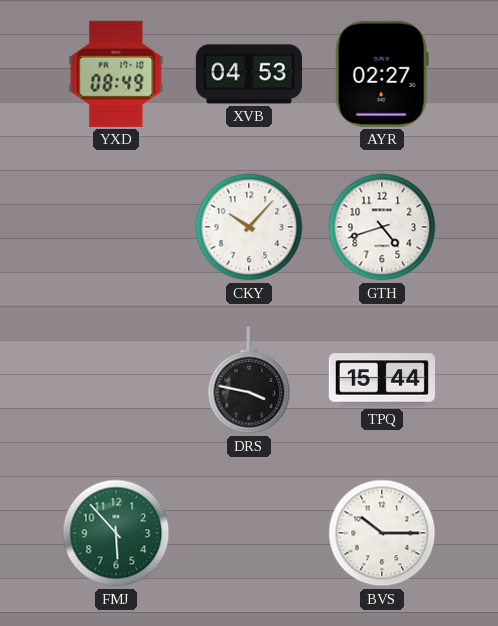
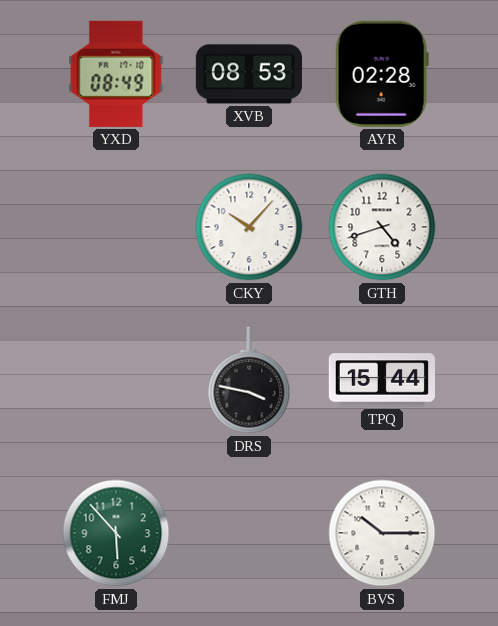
XVB: 04:53 -> 08:53 (249, 74)
AYR: 02:27 -> 02:28 (382, 74)
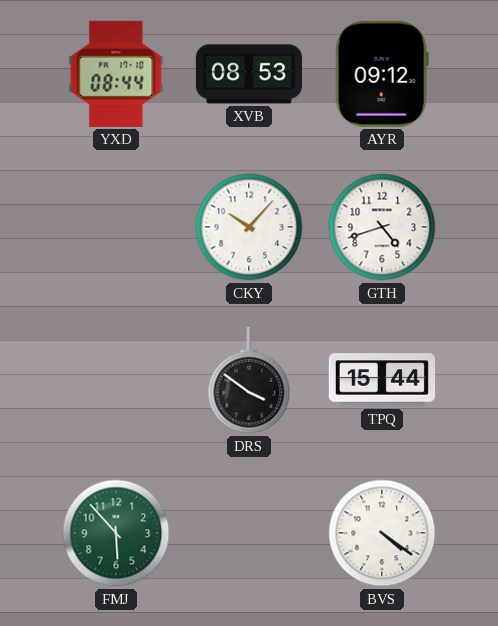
YXD: 08:49 -> 08:44 (116, 74)
AYR: 02:28 -> 09:12 (382, 74)
DRS: 3:47 -> 3:51 (249, 380)
BVS: 10:15 -> 4:21 (382, 533)
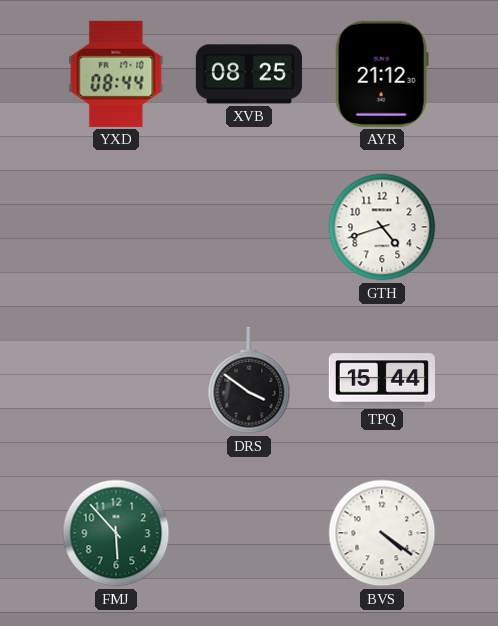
XVB: 08:53 -> 08:25 (249, 74)
AYR: 09:12 -> 21:12 (382, 74)
CKY: 10:07 -> none (249, 227)
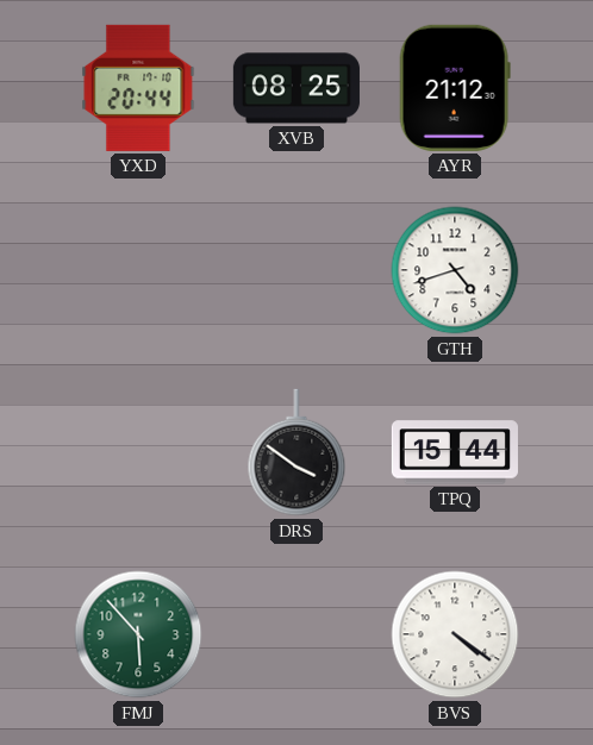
YXD: 08:44 -> 20:44 (138, 88)
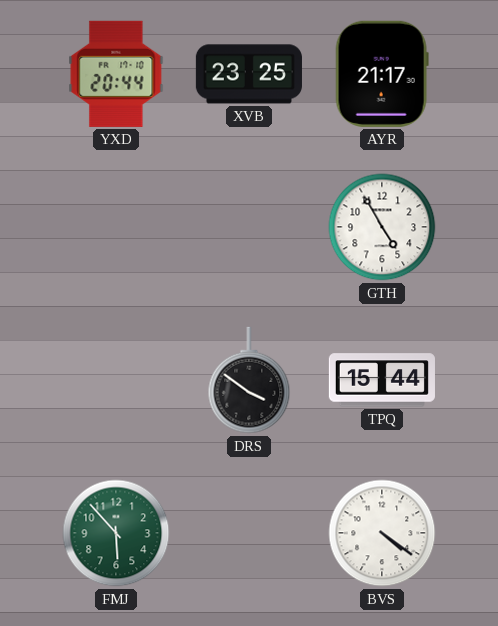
XVB: 08:25 -> 23:25 (249, 74)
AYR: 21:12 -> 21:17 (382, 74)
GTH: 4:42 -> 4:55 (382, 227)
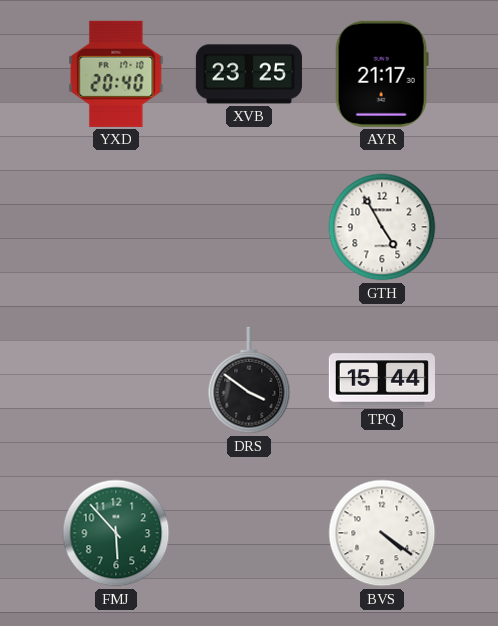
YXD: 20:44 -> 20:40 (116, 74)
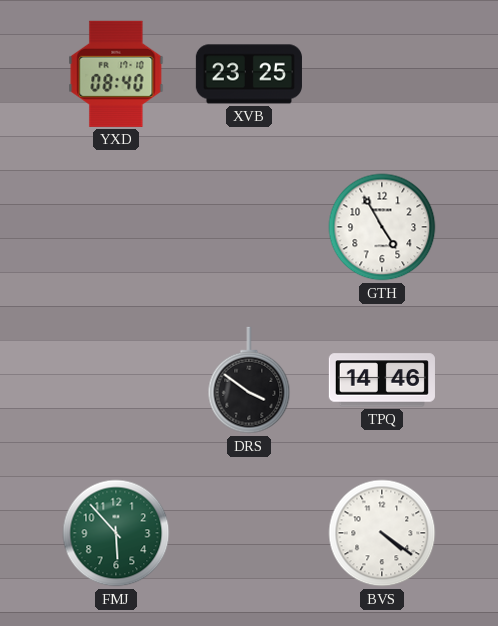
YXD: 20:40 -> 08:40 (116, 74)
AYR: 21:17 -> none (382, 74)
TPQ: 15:44 -> 14:46 (382, 380)
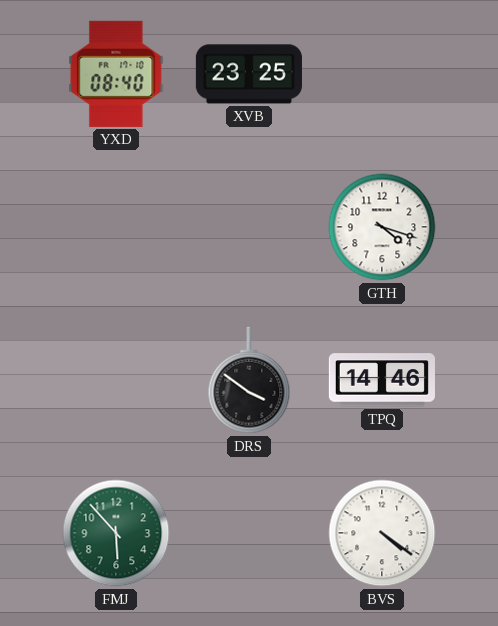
GTH: 4:55 -> 4:18 (382, 227)
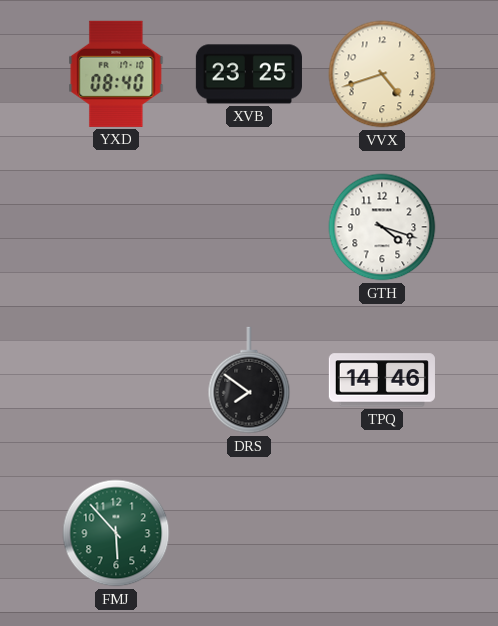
VVX: none -> 4:42 (382, 74)
DRS: 3:51 -> 7:51 (249, 380)
BVS: 4:21 -> none (382, 533)
